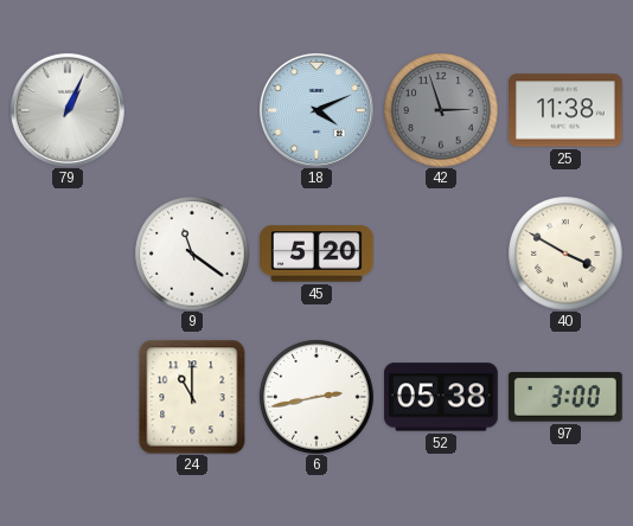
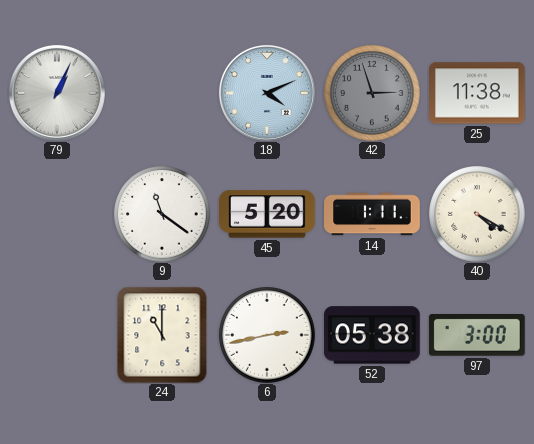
14: none -> 1:11 (372, 214)
40: 3:50 -> 4:20 (477, 214)
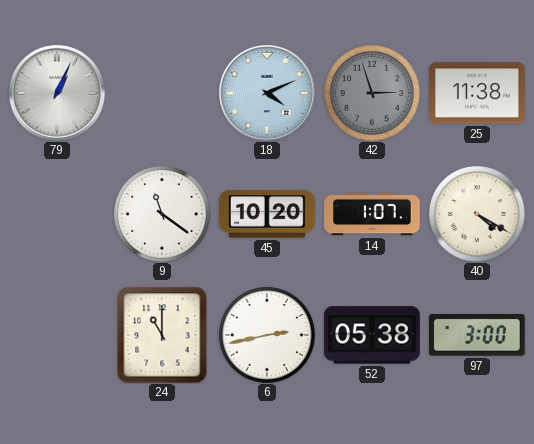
45: 5:20 -> 10:20 (268, 214)
14: 1:11 -> 1:07 (372, 214)
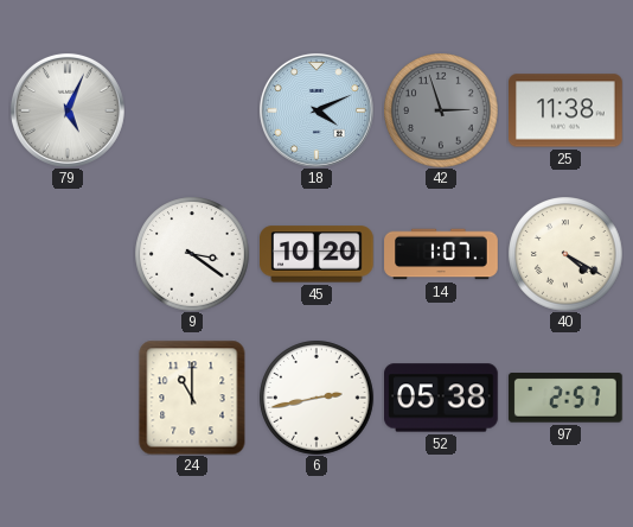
79: 1:04 -> 5:04 (68, 110)
9: 11:21 -> 3:21 (192, 254)
97: 3:00 -> 2:57 (565, 399)
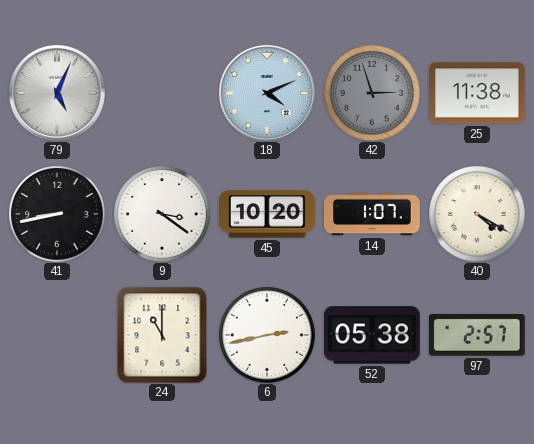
41: none -> 8:43 (57, 214)
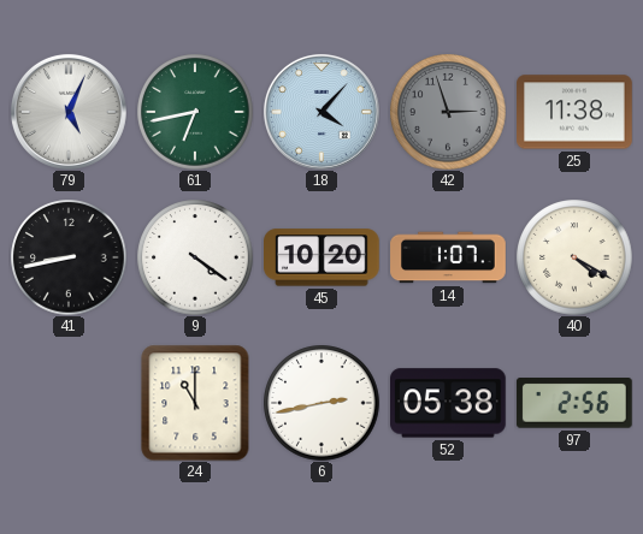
61: none -> 6:43 (195, 112)
18: 4:11 -> 4:07 (321, 112)
9: 3:21 -> 4:21 (195, 257)
97: 2:57 -> 2:56 (574, 404)
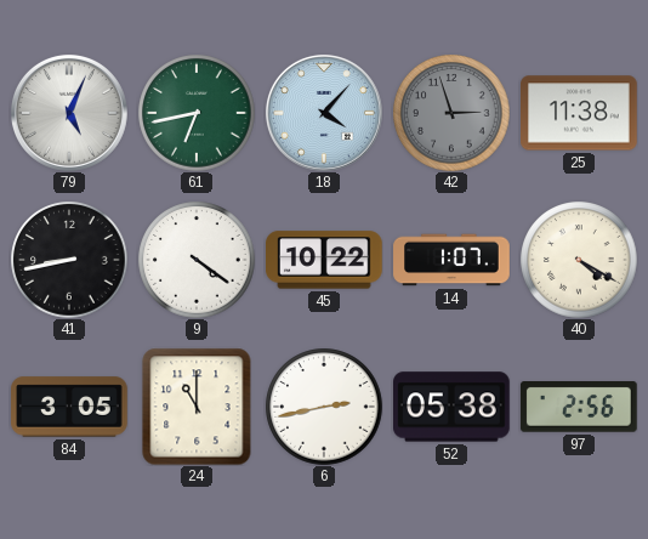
45: 10:20 -> 10:22 (325, 260)
84: none -> 3:05 (69, 407)
